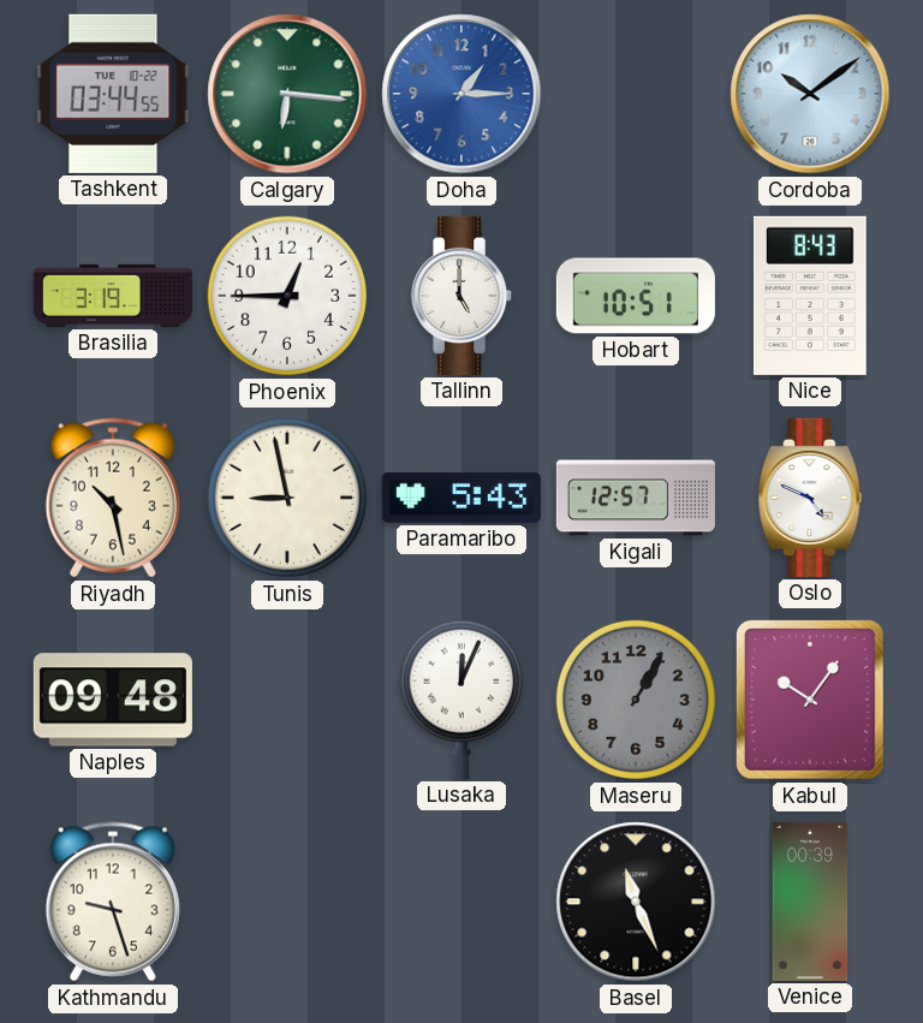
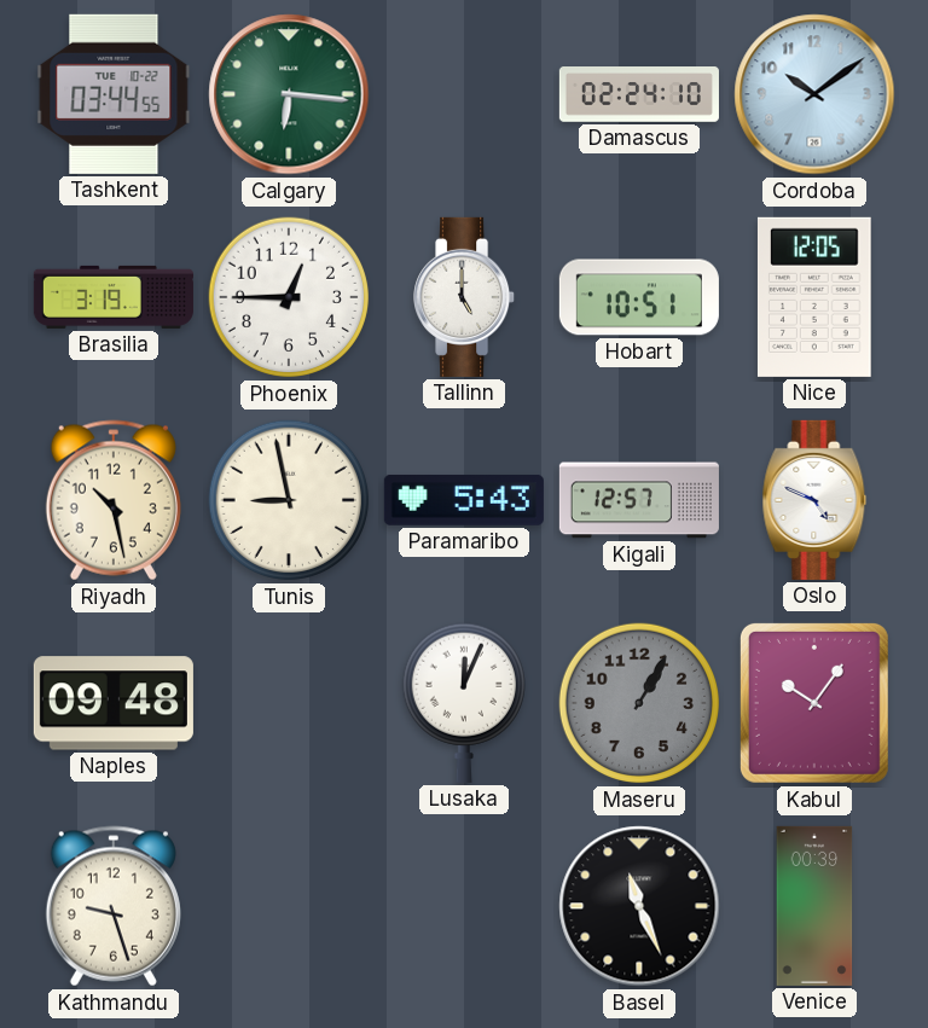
Doha: 1:15 -> none (461, 94)
Damascus: none -> 02:24 (639, 94)
Nice: 8:43 -> 12:05 (814, 297)
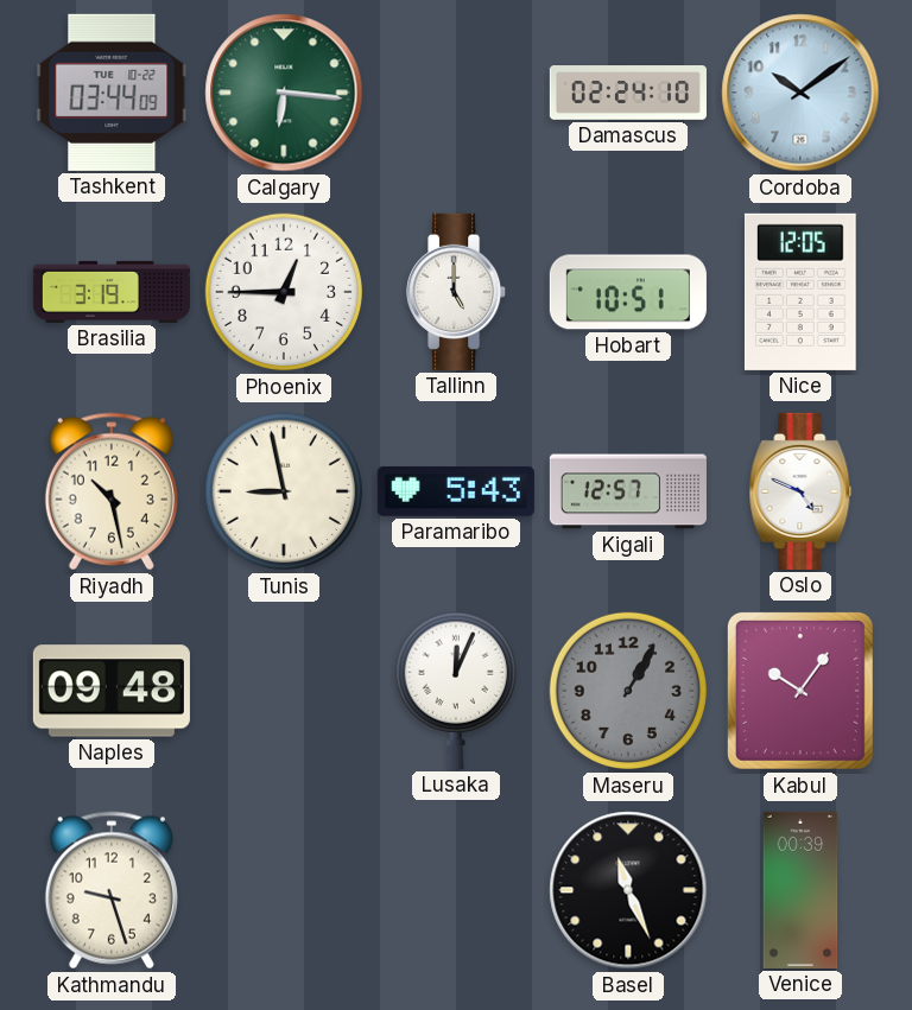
Tashkent: 03:44:55 -> 03:44:09 (112, 93)
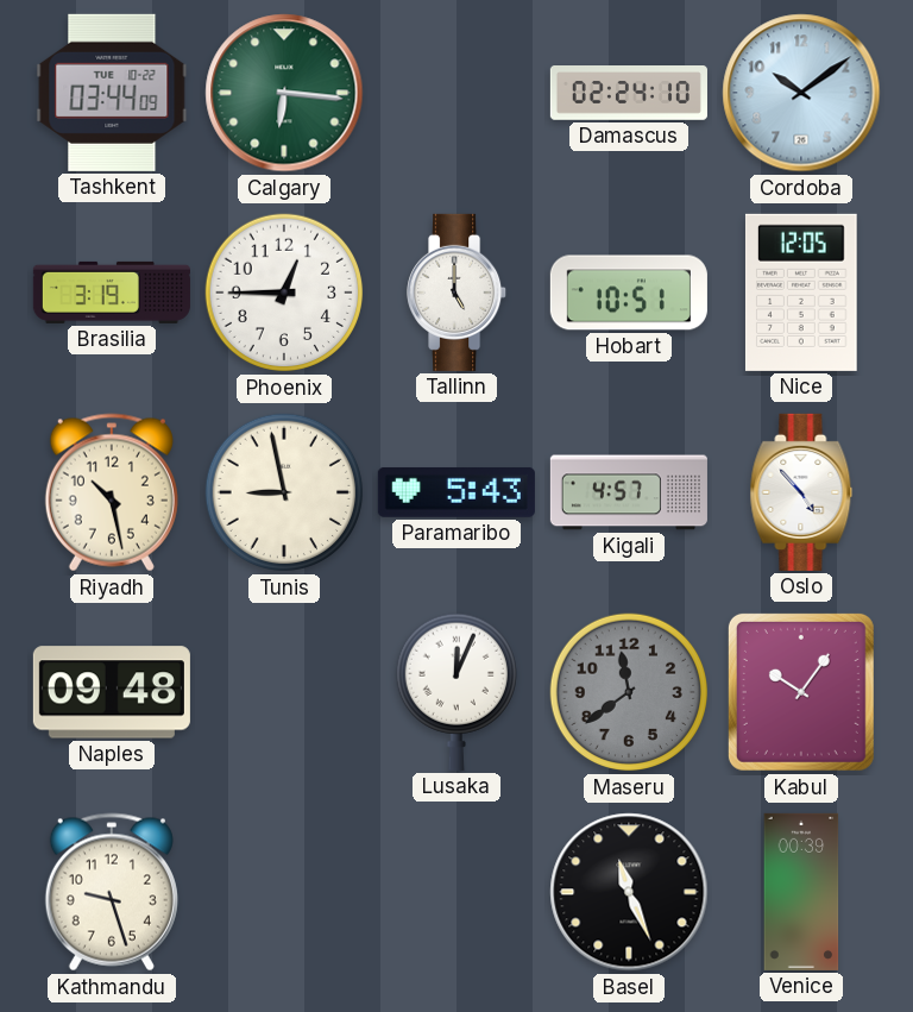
Kigali: 12:57 -> 4:57 (629, 492)
Oslo: 4:49 -> 4:53 (801, 492)
Maseru: 1:05 -> 11:39 (629, 692)
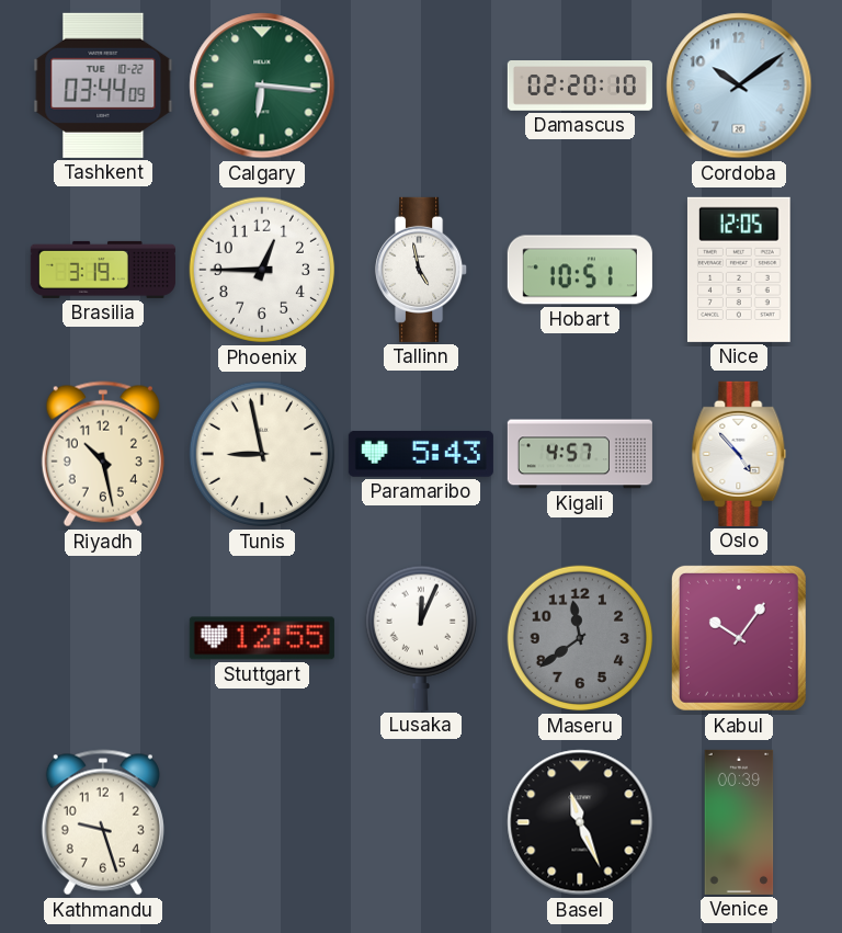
Damascus: 02:24 -> 02:20 (580, 86)
Tallinn: 5:00 -> 4:58 (422, 270)
Naples: 09:48 -> none (112, 692)
Stuttgart: none -> 12:55 (262, 638)
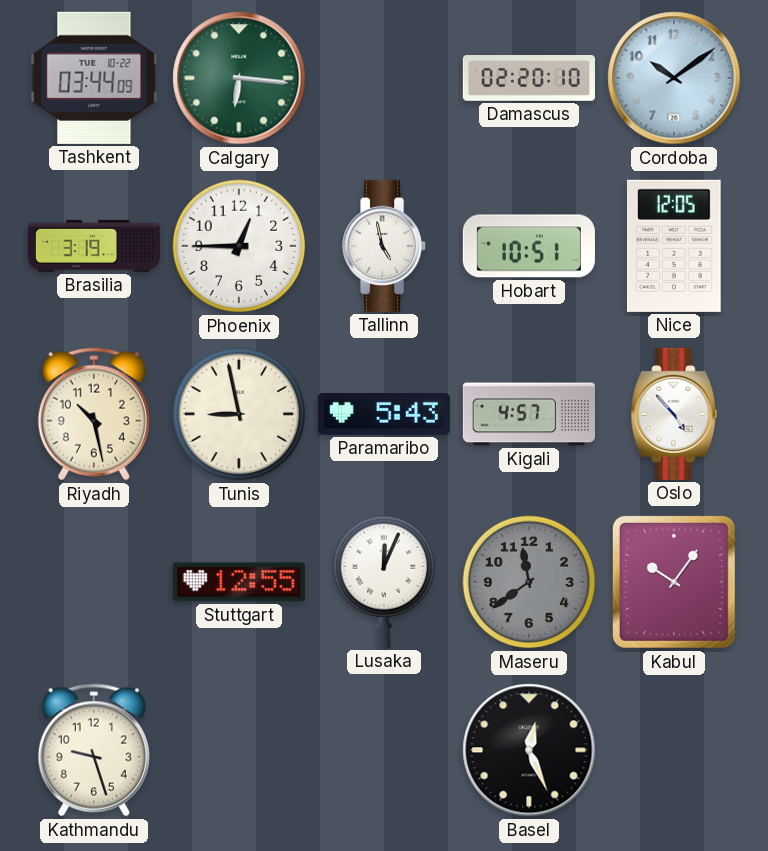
Basel: 11:26 -> 12:26 (529, 750)
Venice: 00:39 -> none (739, 822)
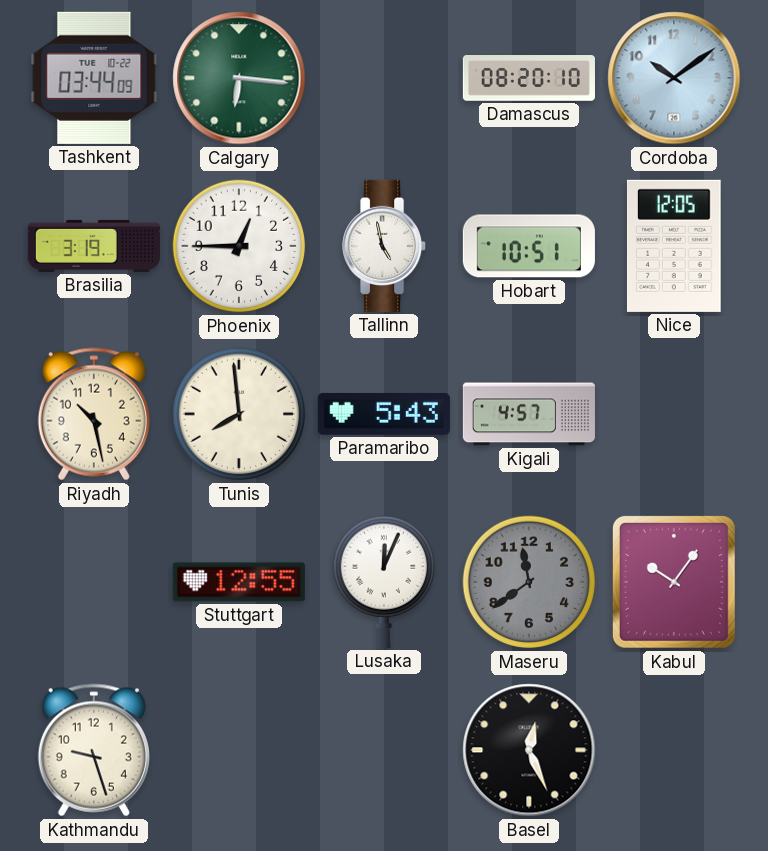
Damascus: 02:20 -> 08:20 (529, 78)
Tunis: 8:58 -> 7:59 (239, 414)
Oslo: 4:53 -> none (674, 414)
